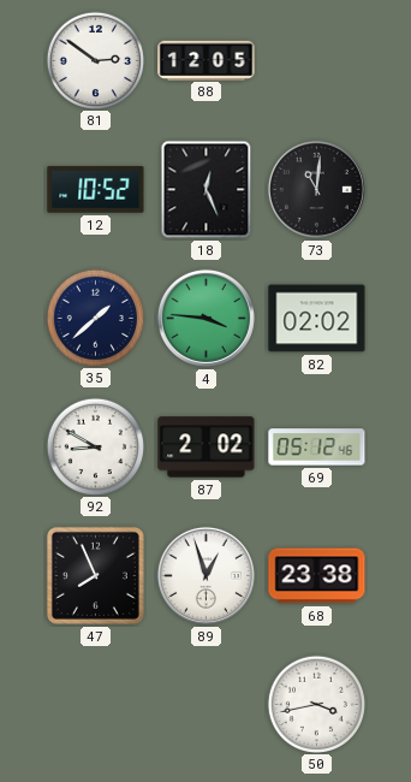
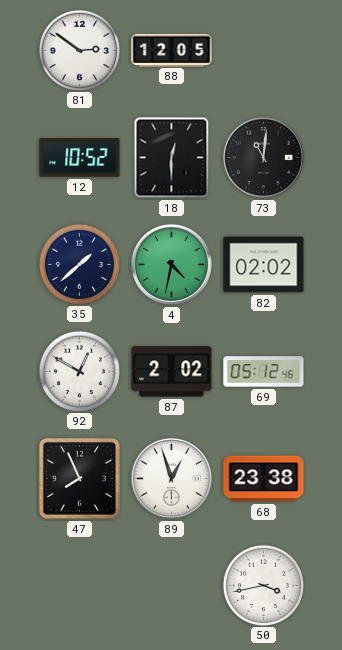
18: 12:26 -> 12:30 (172, 158)
4: 3:46 -> 4:32 (171, 264)
92: 8:50 -> 12:50 (79, 371)
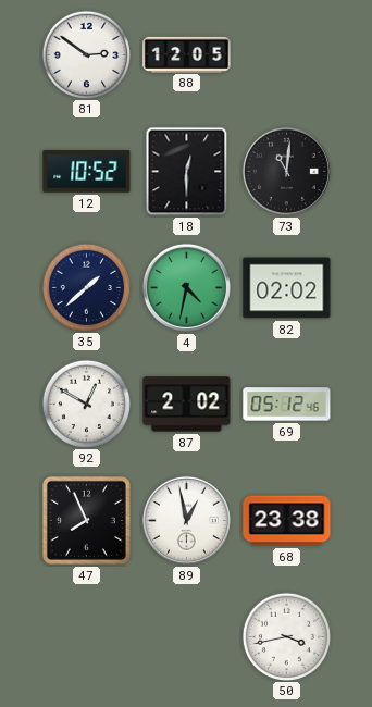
89: 12:57 -> 12:58 (186, 520)
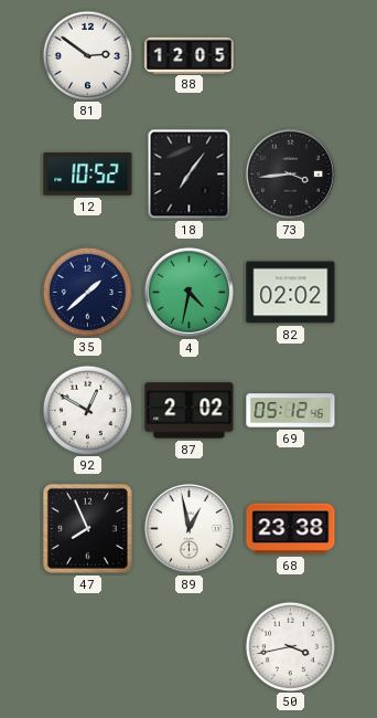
18: 12:30 -> 7:06 (190, 175)
73: 11:01 -> 3:44 (290, 173)
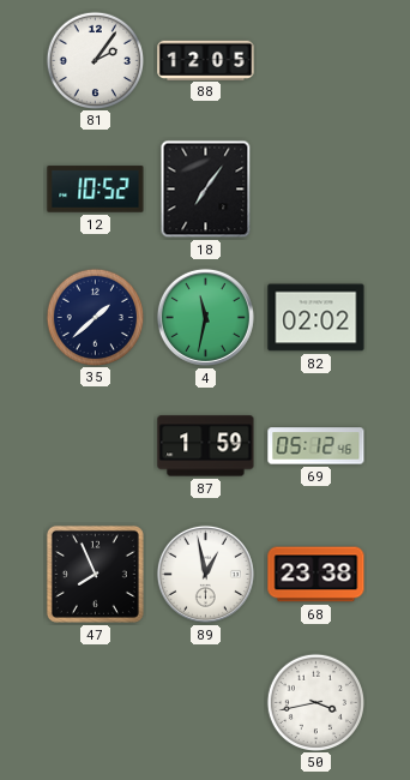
81: 2:51 -> 2:06 (95, 60)
73: 3:44 -> none (290, 173)
4: 4:32 -> 11:32 (205, 317)
92: 12:50 -> none (87, 410)
87: 2:02 -> 1:59 (206, 446)
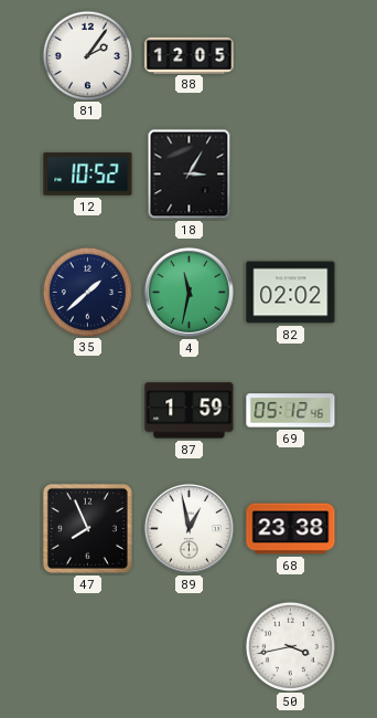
18: 7:06 -> 3:05 (190, 175)
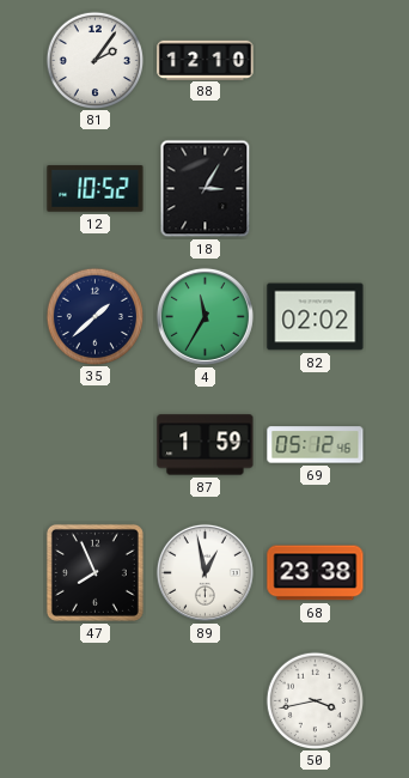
88: 12:05 -> 12:10 (206, 60)
4: 11:32 -> 11:35 (204, 316)
